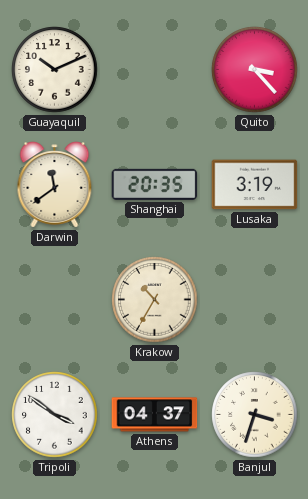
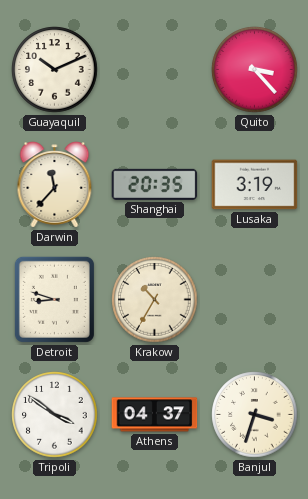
Darwin: 11:39 -> 11:37 (55, 185)
Detroit: none -> 8:48 (54, 299)
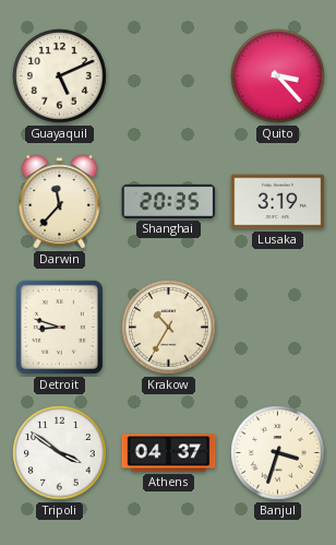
Guayaquil: 10:11 -> 5:11 (60, 76)
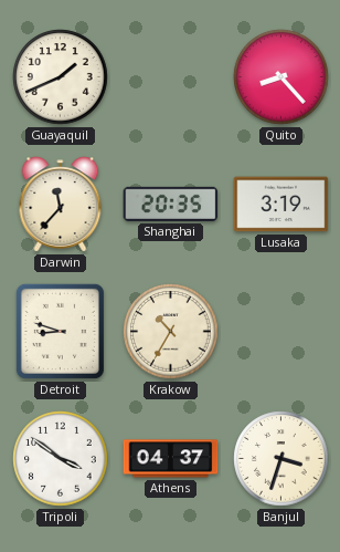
Guayaquil: 5:11 -> 1:41 (61, 77)
Quito: 3:23 -> 8:23 (281, 77)
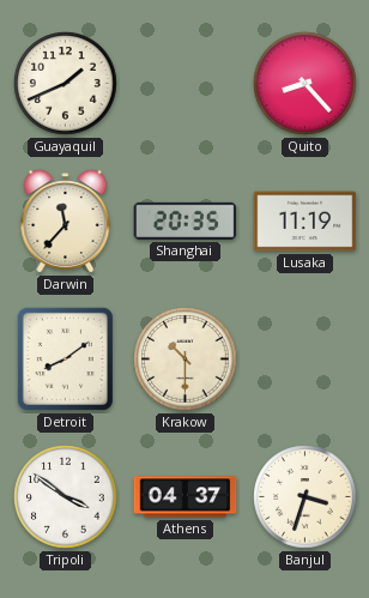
Lusaka: 3:19 -> 11:19 (306, 222)
Detroit: 8:48 -> 8:09 (65, 358)
Krakow: 10:35 -> 10:30 (186, 360)
